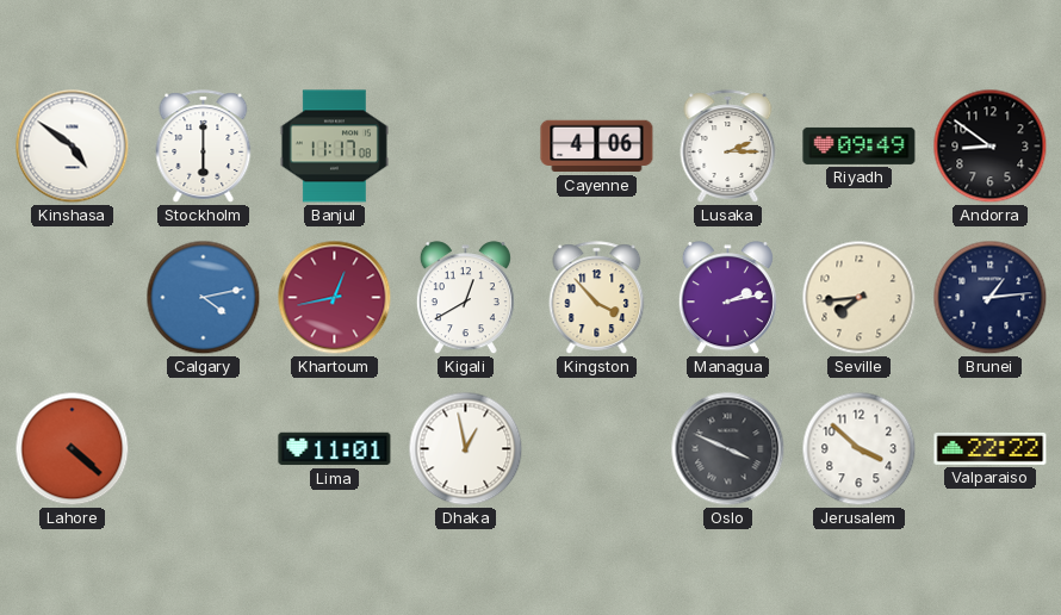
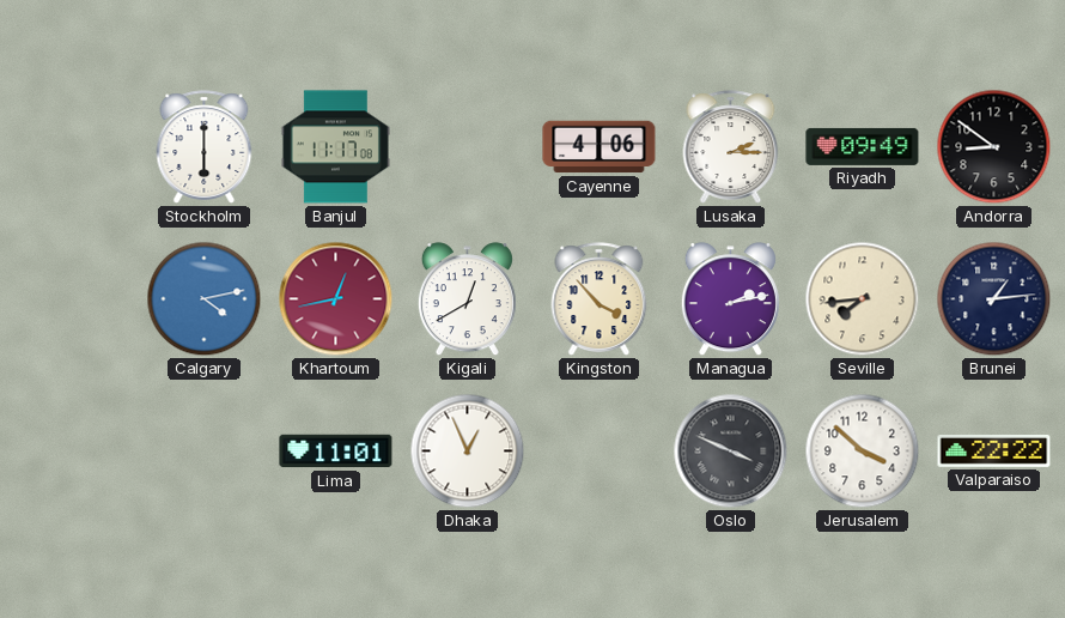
Kinshasa: 4:51 -> none (73, 147)
Lahore: 4:22 -> none (73, 449)
Dhaka: 12:58 -> 12:56 (468, 452)
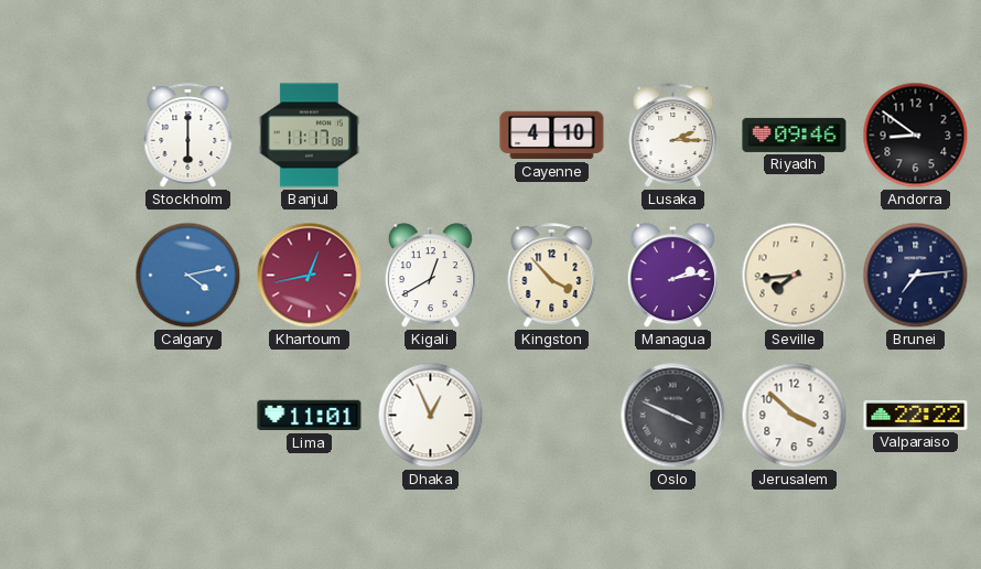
Cayenne: 4:06 -> 4:10 (552, 136)
Riyadh: 09:49 -> 09:46 (795, 135)
Brunei: 1:14 -> 7:14 (916, 276)
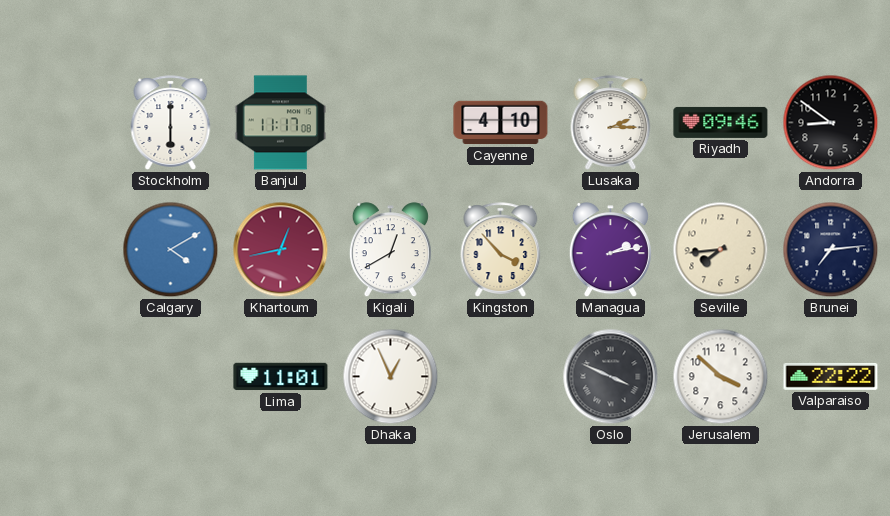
Calgary: 4:13 -> 4:10 (171, 250)
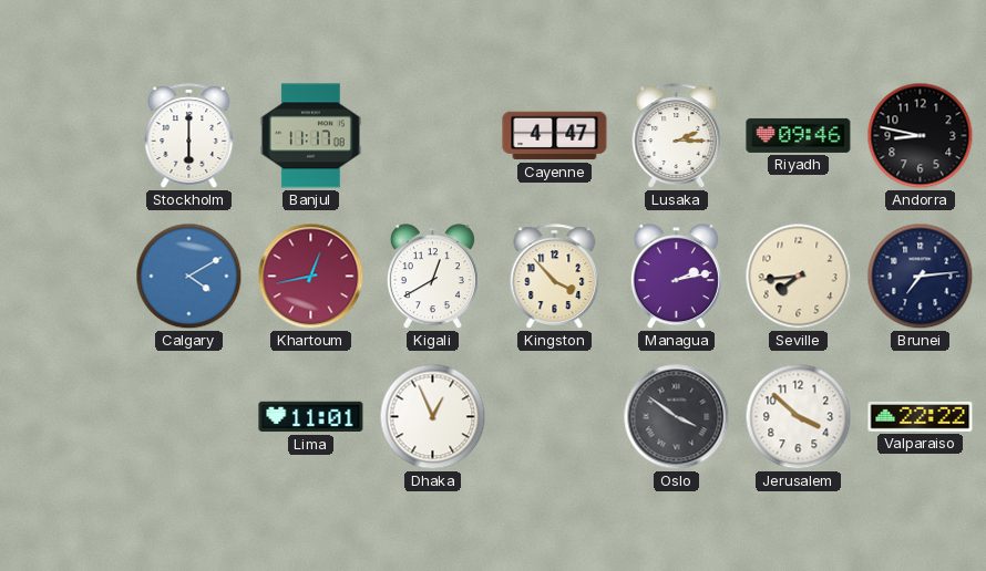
Cayenne: 4:10 -> 4:47 (555, 136)
Andorra: 8:51 -> 8:47 (921, 136)
Oslo: 3:49 -> 3:51 (677, 417)
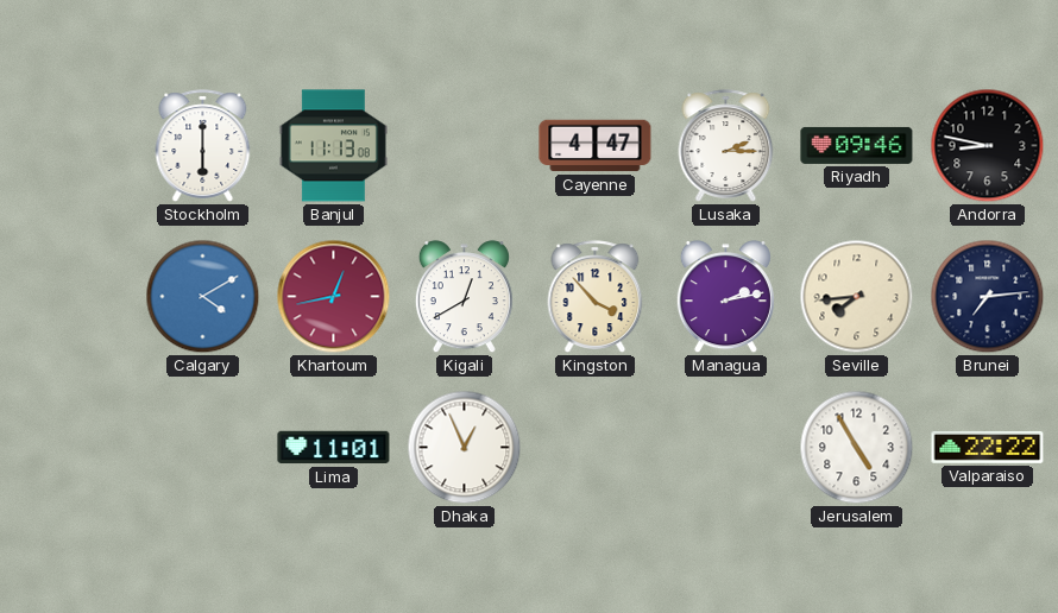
Banjul: 11:17 -> 11:13 (333, 146)
Oslo: 3:51 -> none (677, 417)
Jerusalem: 3:52 -> 4:55 (857, 448)
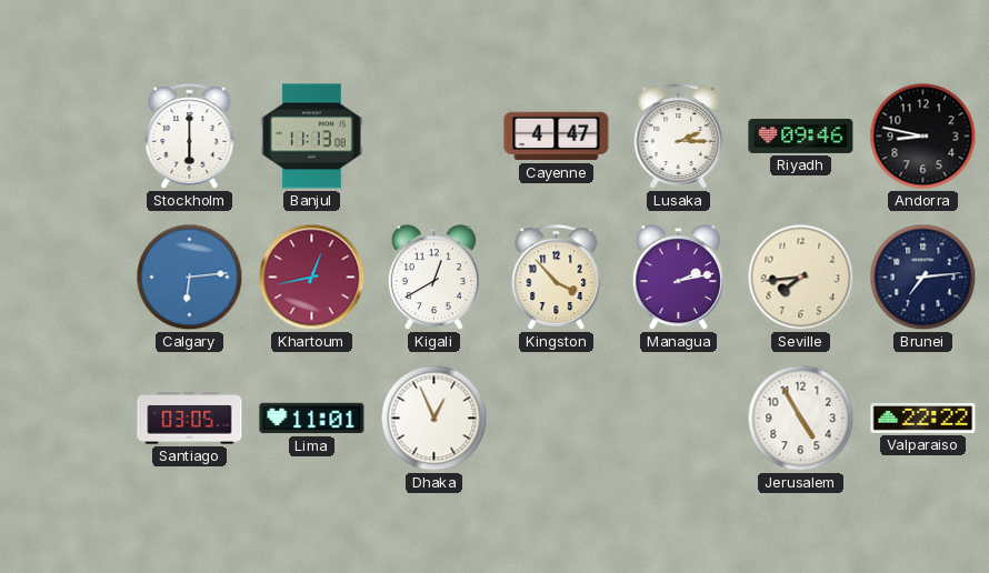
Calgary: 4:10 -> 6:14 (190, 278)
Santiago: none -> 03:05 (190, 419)
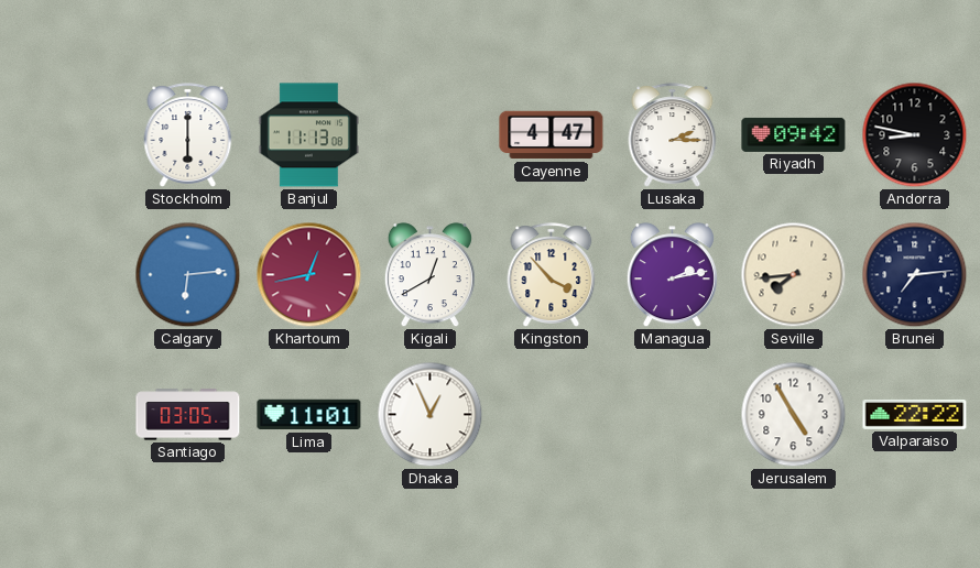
Riyadh: 09:46 -> 09:42 (794, 134)
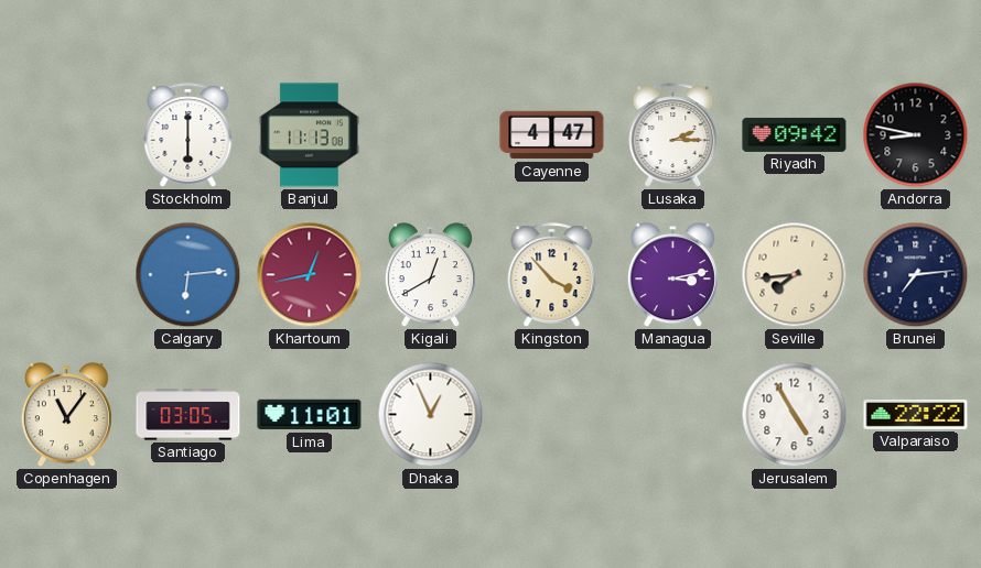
Managua: 2:13 -> 3:13 (672, 275)
Copenhagen: none -> 11:06 (66, 415)
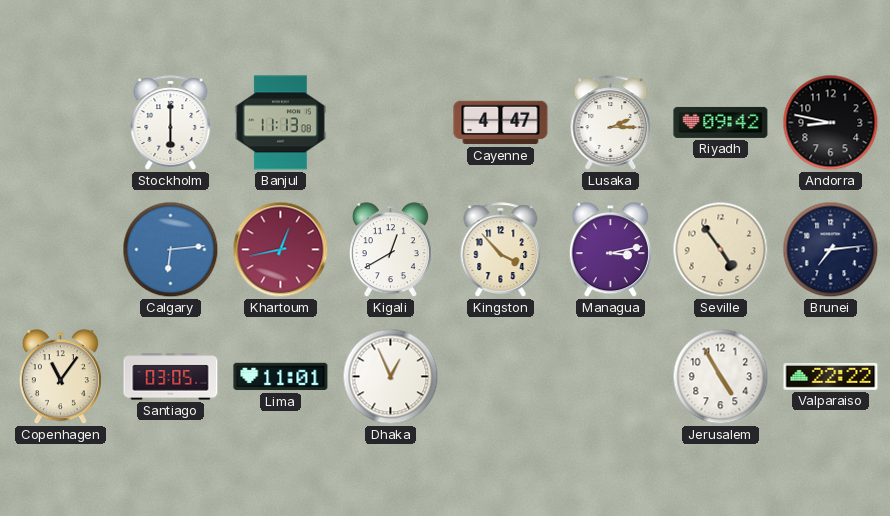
Seville: 7:44 -> 4:54 (721, 250)
